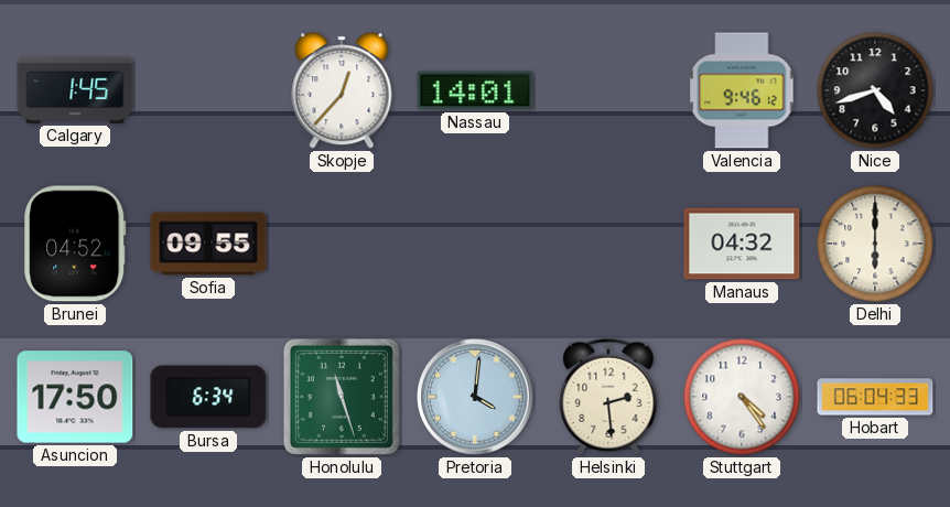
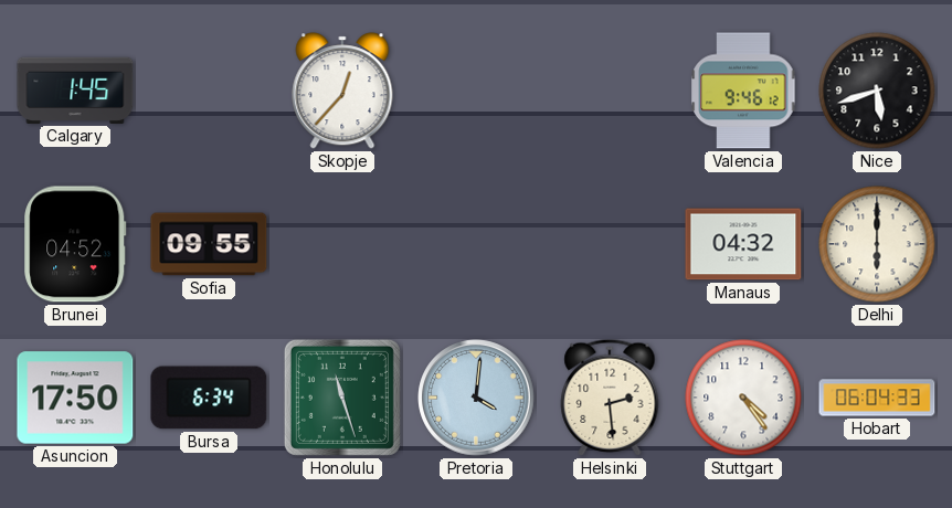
Nassau: 14:01 -> none (475, 90)
Nice: 4:42 -> 5:42 (877, 91)
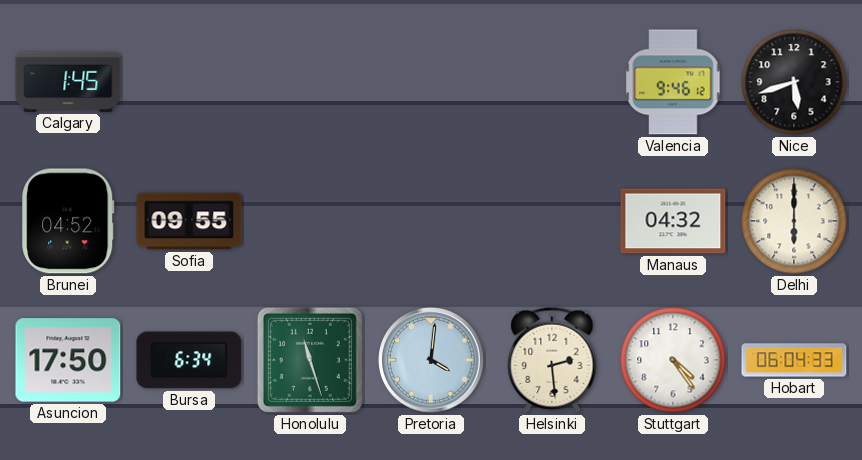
Skopje: 12:37 -> none (342, 91)
